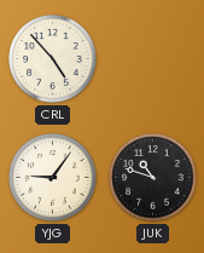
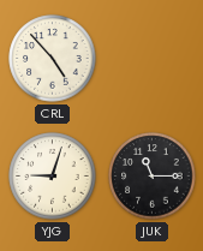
YJG: 9:06 -> 9:03 (53, 177)
JUK: 10:48 -> 11:15 (153, 177)
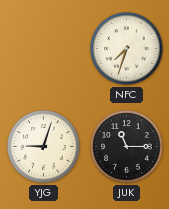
CRL: 4:53 -> none (53, 59)
NFC: none -> 7:33 (127, 49)
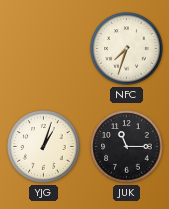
YJG: 9:03 -> 1:03 (44, 147)
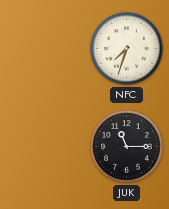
YJG: 1:03 -> none (44, 147)
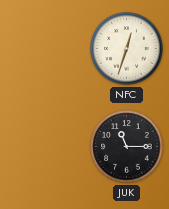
NFC: 7:33 -> 12:33 (127, 49)
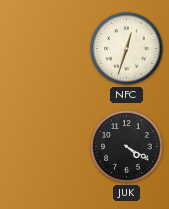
JUK: 11:15 -> 4:20 (127, 147)
